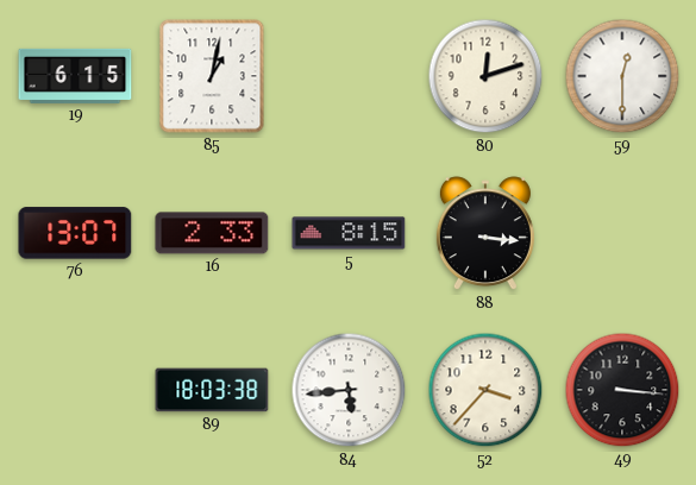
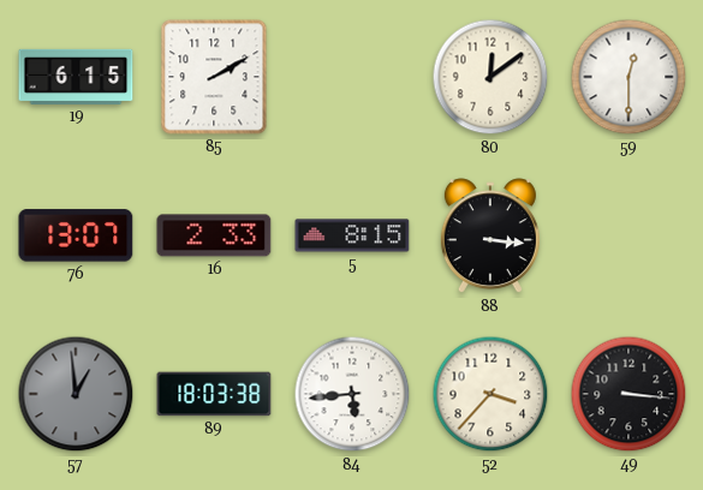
85: 1:02 -> 2:10 (214, 77)
80: 12:12 -> 12:09 (490, 77)
57: none -> 12:59 (76, 394)
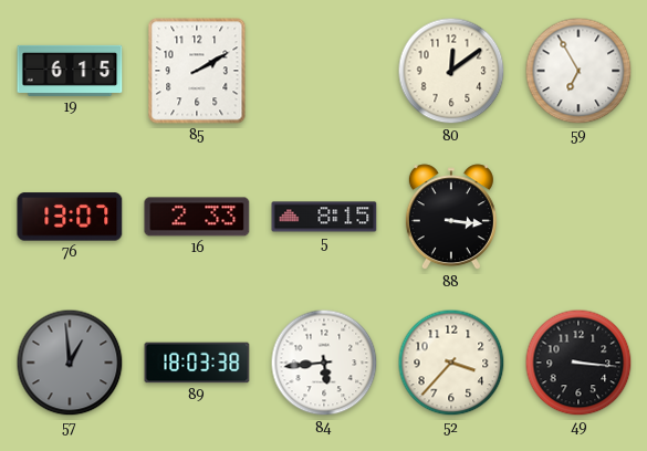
59: 12:30 -> 6:55 (578, 71)
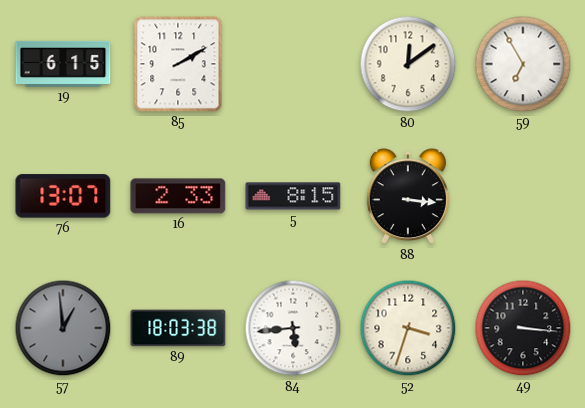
52: 3:37 -> 3:33 (408, 328)
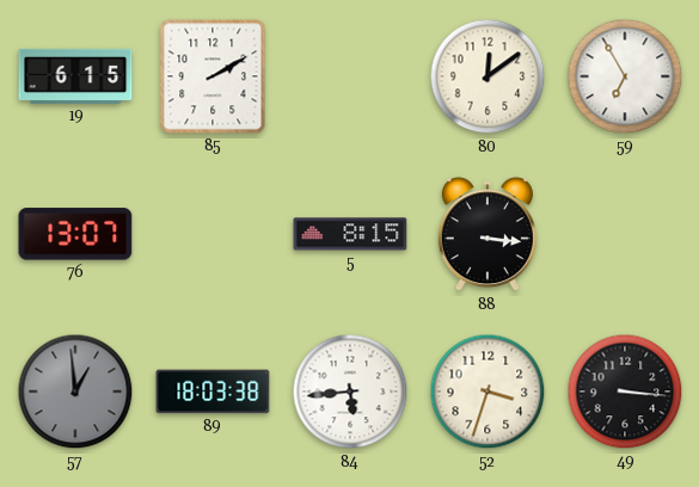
16: 2:33 -> none (178, 196)
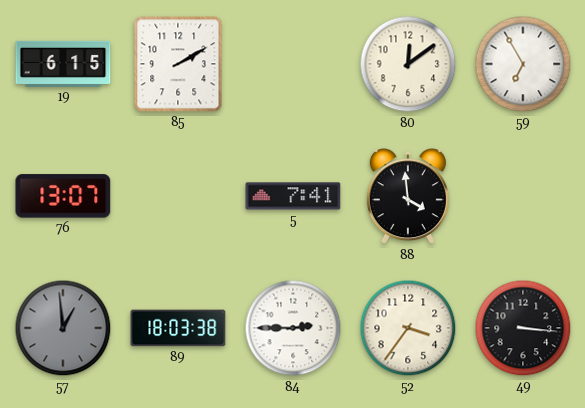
5: 8:15 -> 7:41 (293, 196)
88: 3:16 -> 3:59 (408, 197)
84: 5:44 -> 2:45 (293, 328)
52: 3:33 -> 3:36 (408, 328)
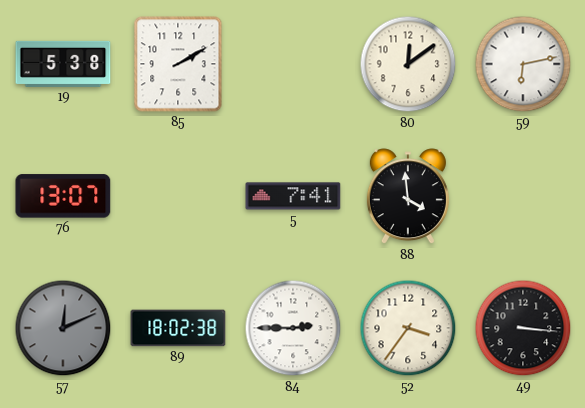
19: 6:15 -> 5:38 (63, 64)
59: 6:55 -> 6:13 (523, 64)
57: 12:59 -> 12:11 (63, 328)
89: 18:03 -> 18:02 (178, 328)
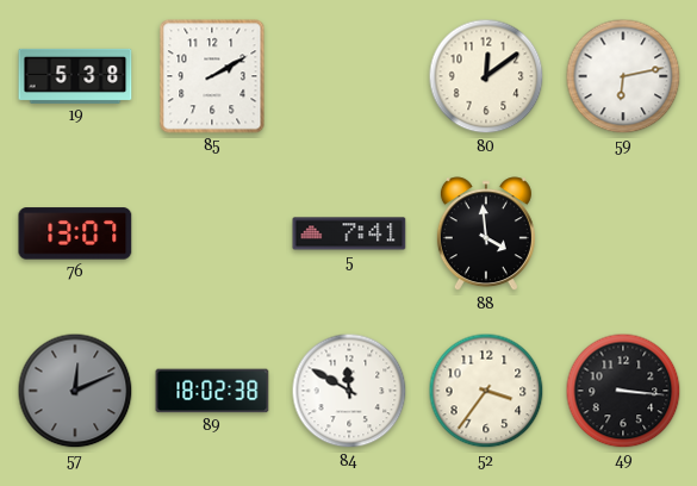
84: 2:45 -> 11:50 (349, 391)
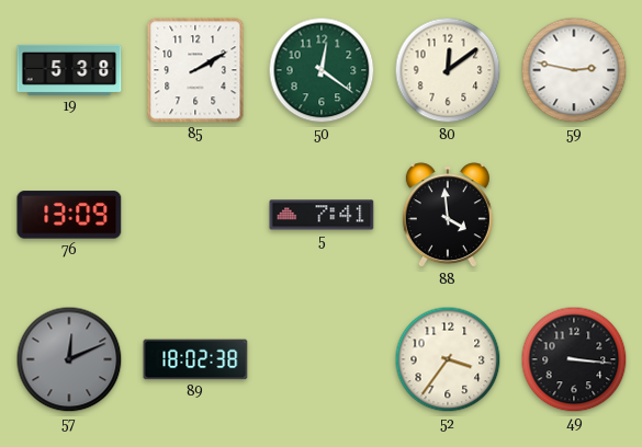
50: none -> 12:21 (322, 70)
59: 6:13 -> 2:47 (574, 70)
76: 13:07 -> 13:09 (69, 215)
84: 11:50 -> none (349, 391)
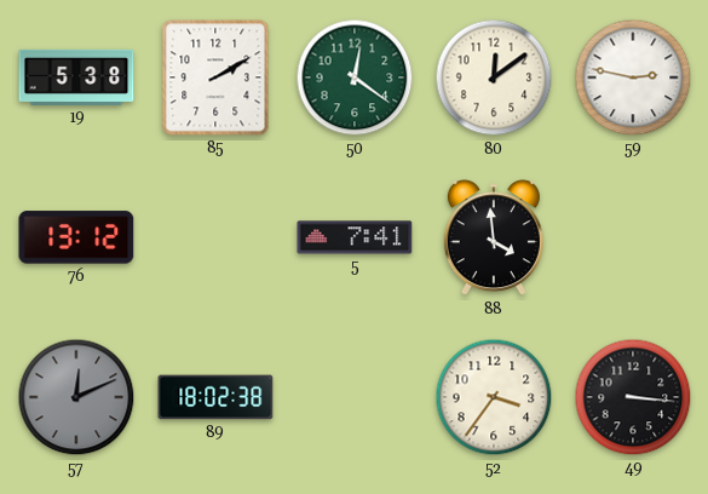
76: 13:09 -> 13:12 (76, 237)
